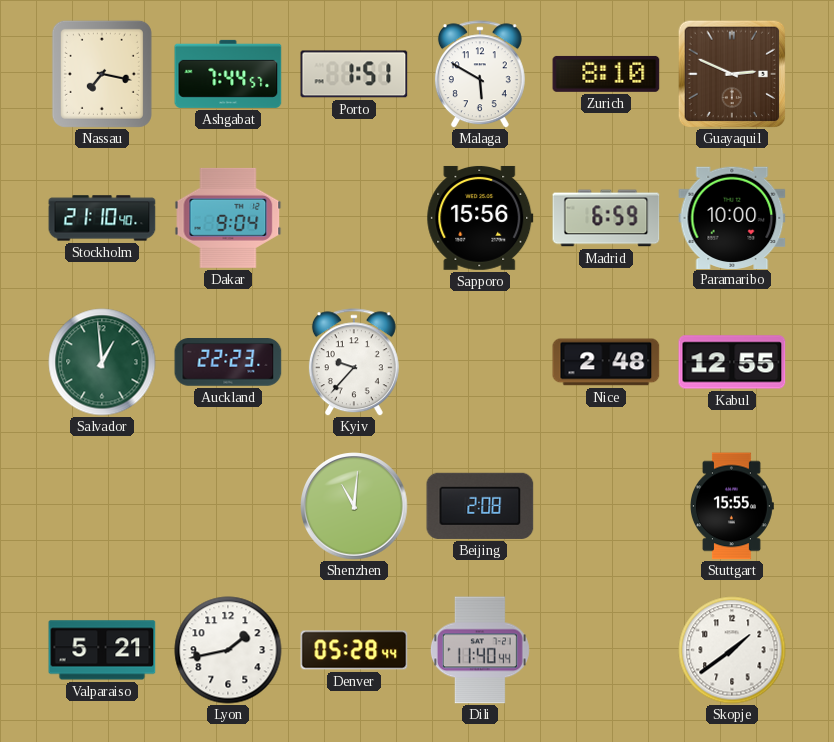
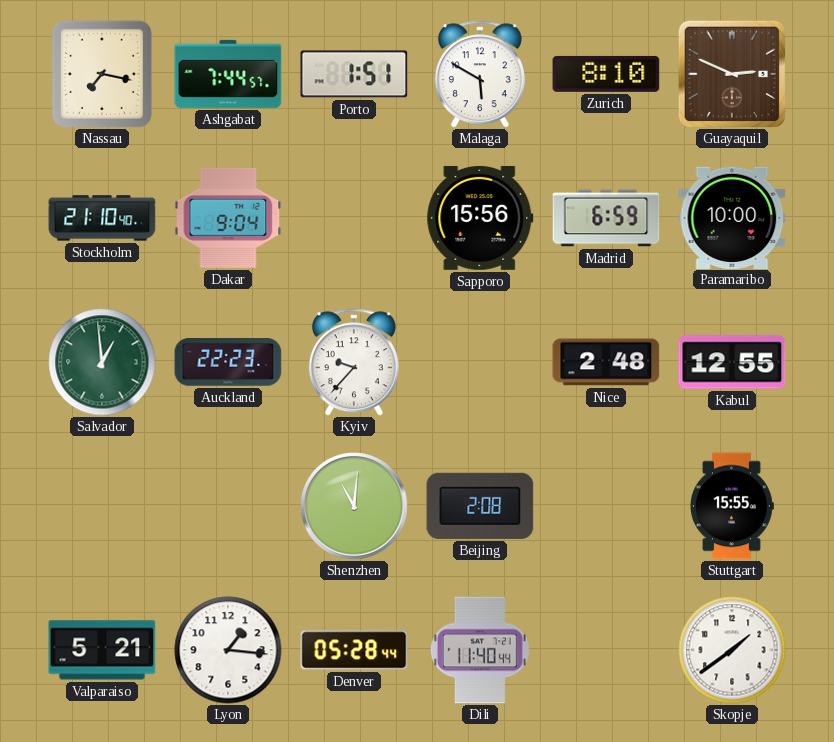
Lyon: 1:43 -> 1:16 (228, 650)
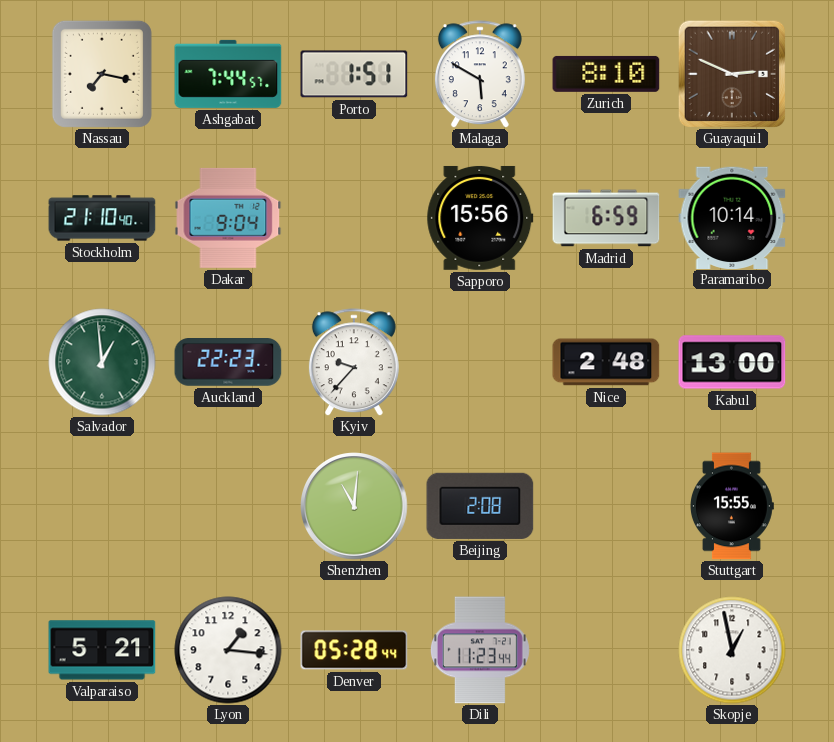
Paramaribo: 10:00 -> 10:14 (732, 217)
Kabul: 12:55 -> 13:00 (732, 362)
Dili: 11:40 -> 11:23 (480, 650)
Skopje: 1:39 -> 12:58 (732, 650)
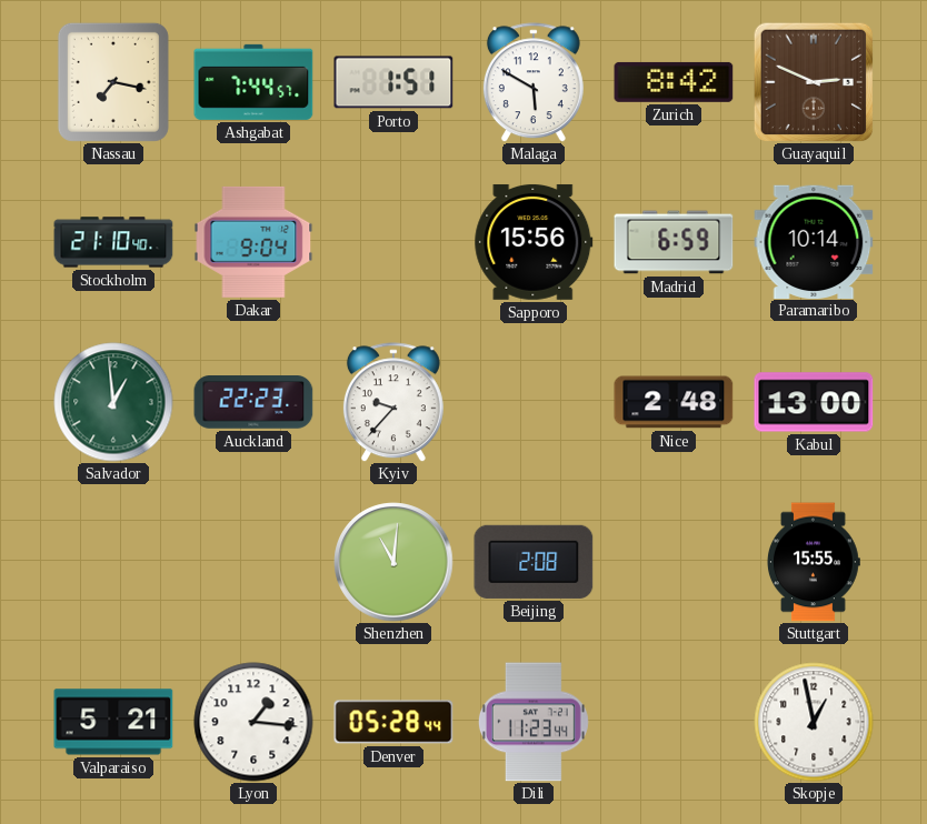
Zurich: 8:10 -> 8:42 (674, 82)
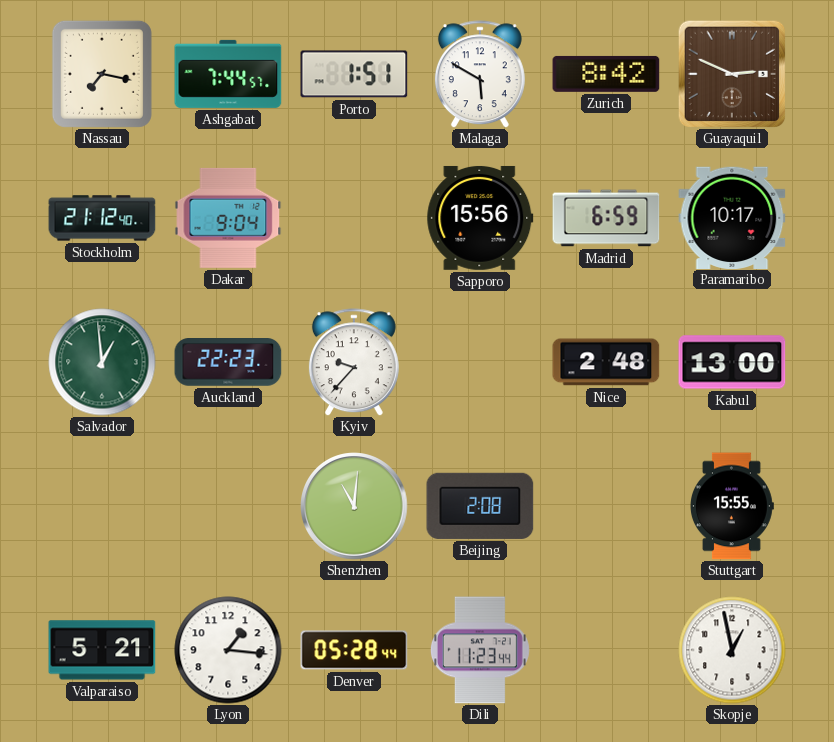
Stockholm: 21:10 -> 21:12 (102, 218)
Paramaribo: 10:14 -> 10:17 (732, 217)
